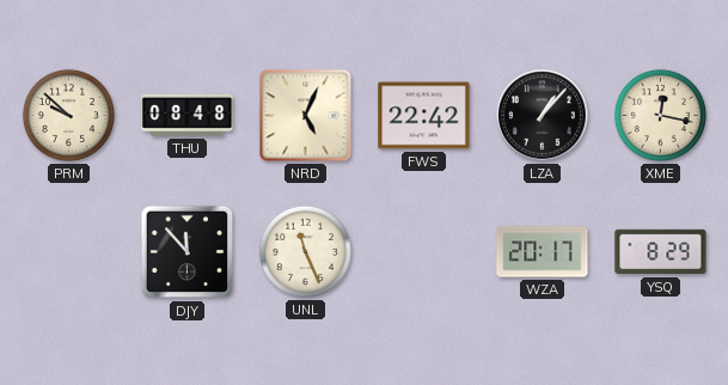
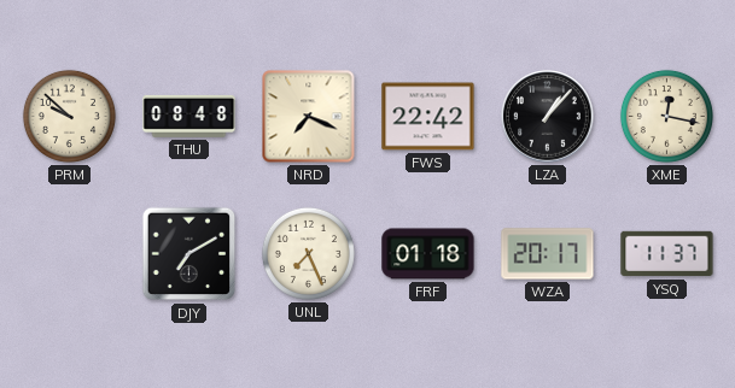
NRD: 5:04 -> 7:19 (309, 117)
DJY: 11:53 -> 7:10 (189, 254)
UNL: 11:26 -> 7:26 (308, 253)
FRF: none -> 01:18 (428, 254)
YSQ: 8:29 -> 11:37 (667, 254)
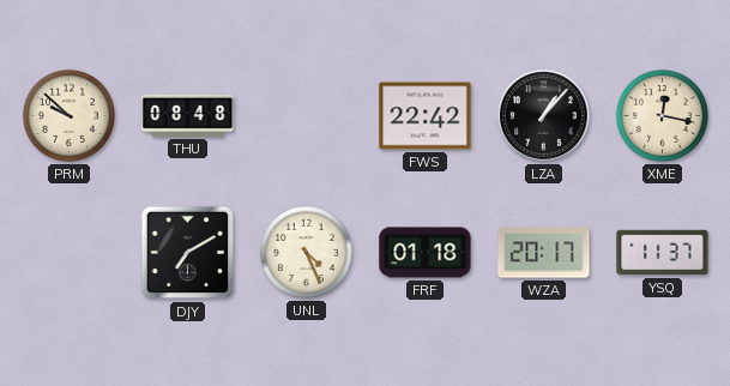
NRD: 7:19 -> none (309, 117)
UNL: 7:26 -> 4:26 (306, 252)
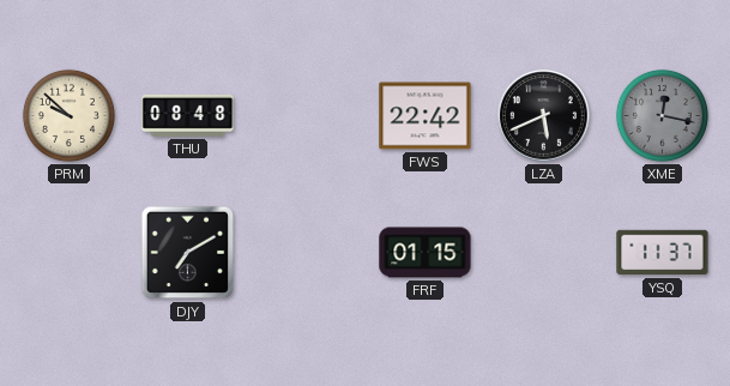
LZA: 1:07 -> 5:41 (544, 116)
XME dial: cream -> grey (662, 115)
UNL: 4:26 -> none (306, 252)
FRF: 01:18 -> 01:15 (426, 253)
WZA: 20:17 -> none (544, 253)
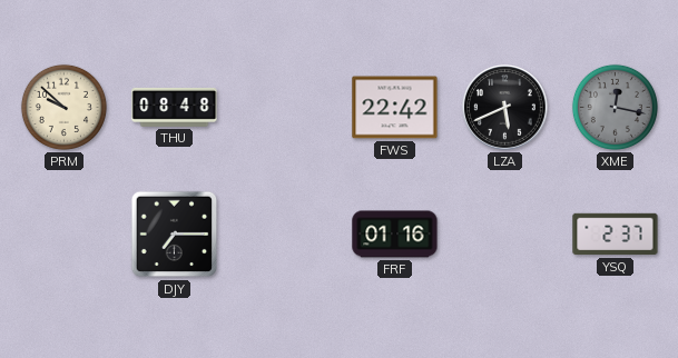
DJY: 7:10 -> 7:15 (175, 235)
FRF: 01:15 -> 01:16 (395, 235)
YSQ: 11:37 -> 2:37 (616, 235)
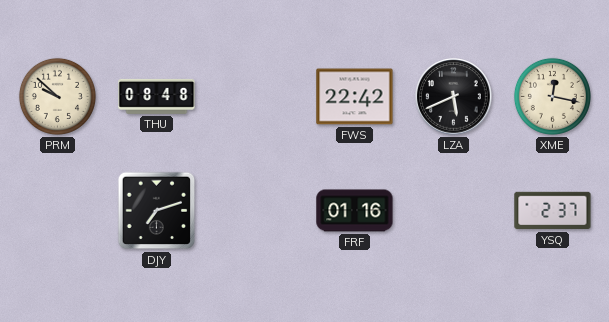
XME dial: grey -> cream (552, 96)
DJY: 7:15 -> 7:12 (157, 211)
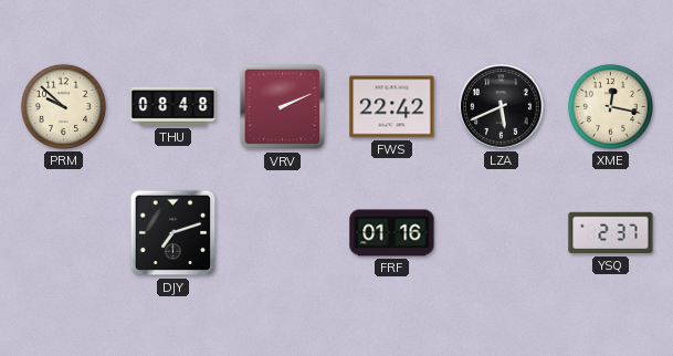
VRV: none -> 2:11 (283, 107)
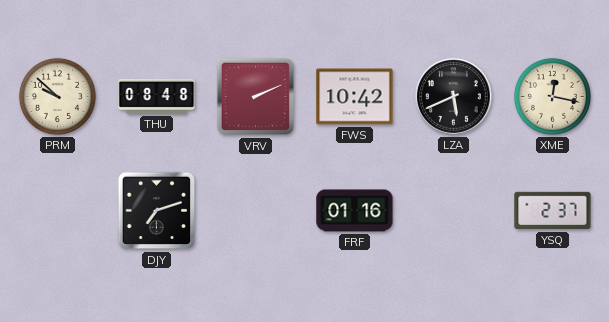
FWS: 22:42 -> 10:42 (355, 97)
